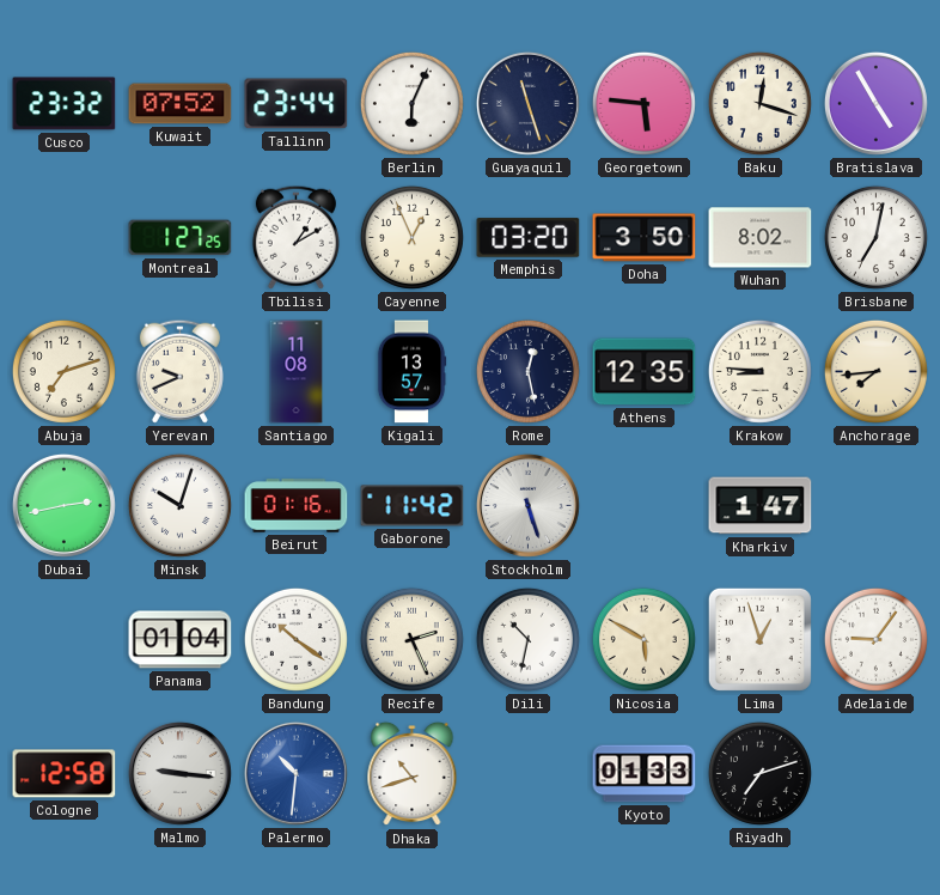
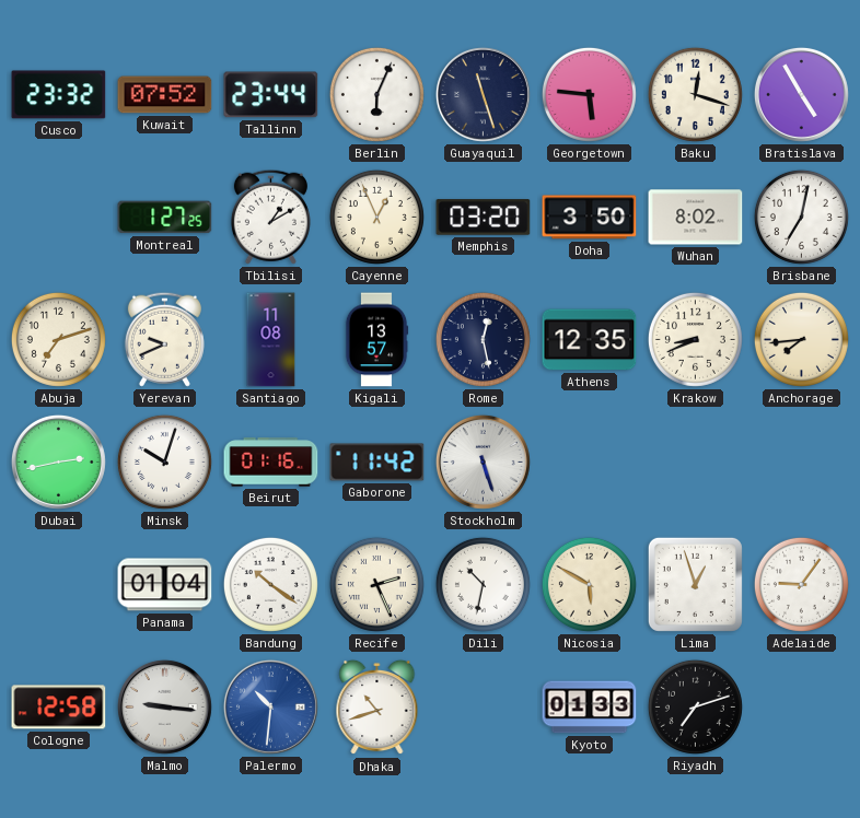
Krakow: 8:46 -> 8:41 (695, 339)
Kharkiv: 1:47 -> none (761, 506)
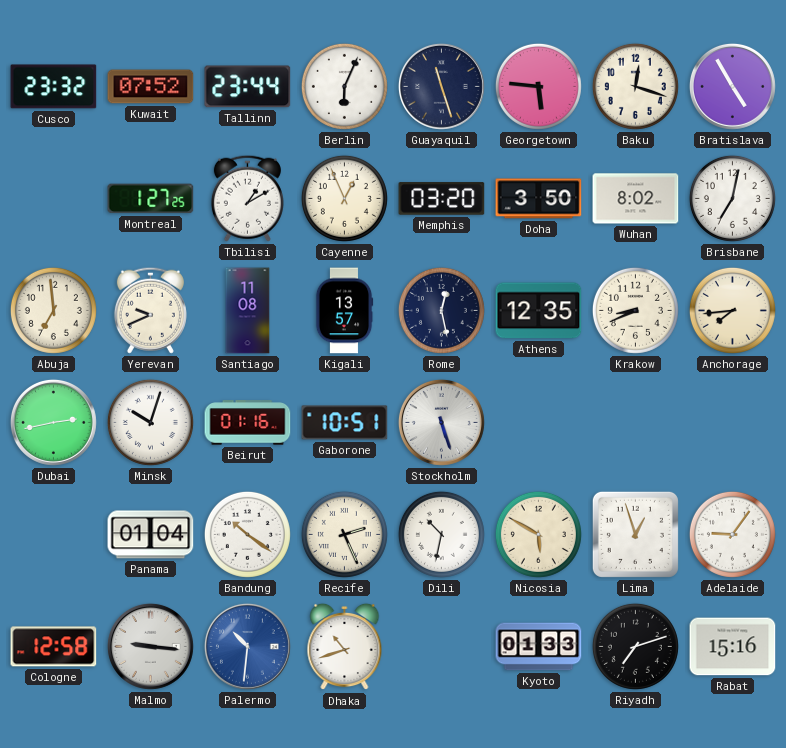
Abuja: 7:12 -> 6:59 (53, 310)
Gaborone: 11:42 -> 10:51 (345, 423)
Rabat: none -> 15:16 (733, 647)
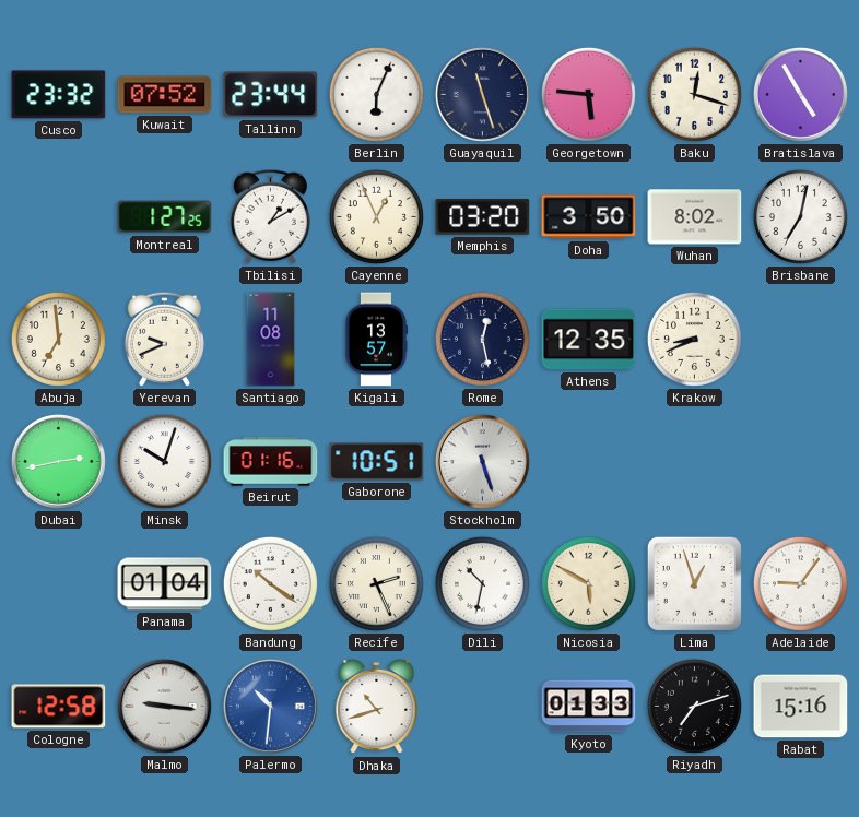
Anchorage: 7:44 -> none (732, 310)
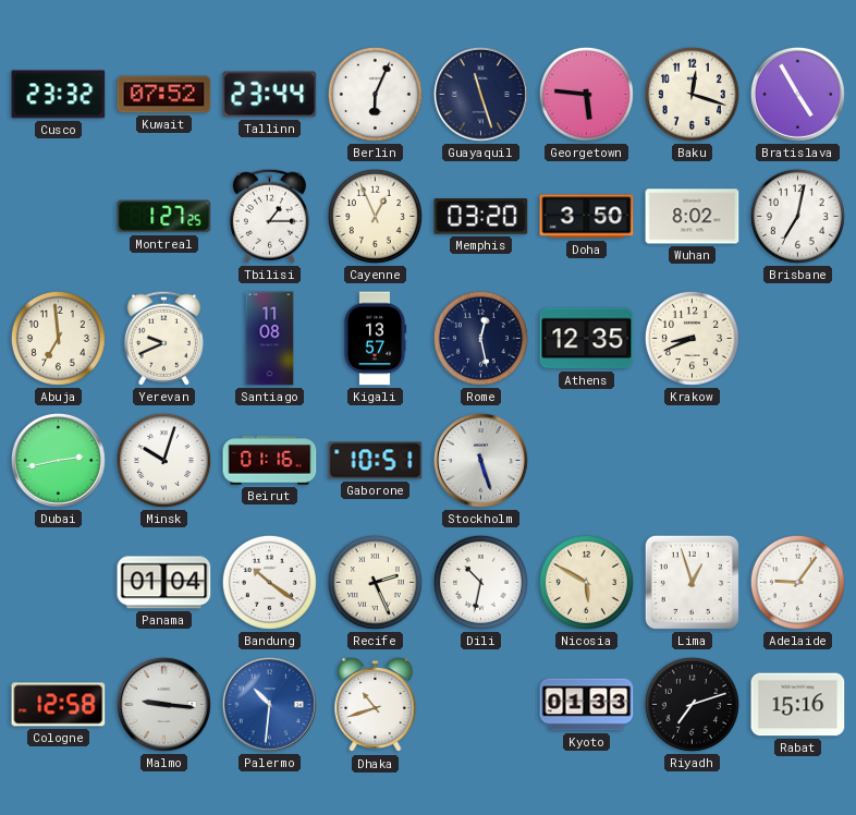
Tbilisi: 1:10 -> 1:15 (269, 216)
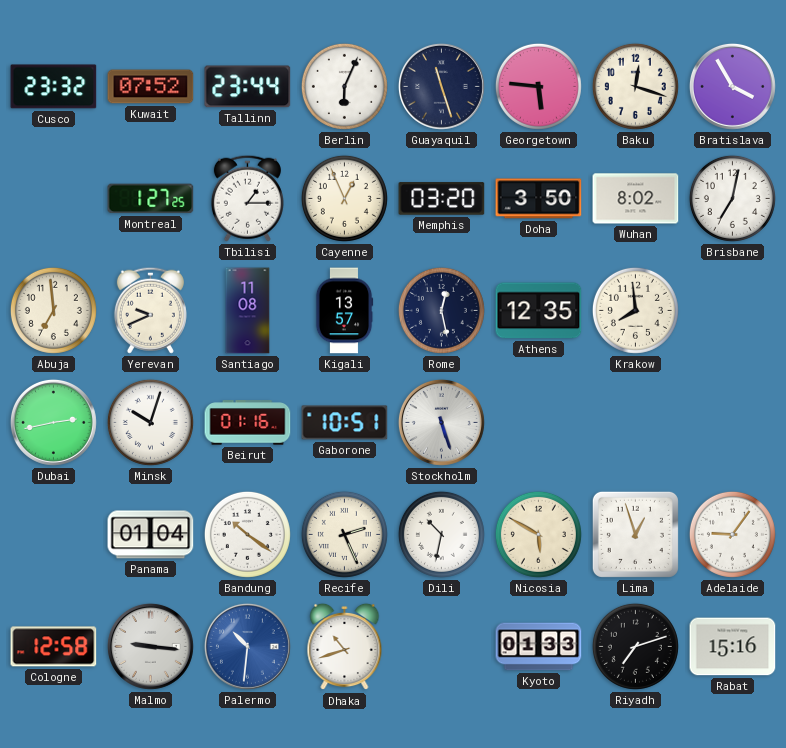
Bratislava: 4:55 -> 3:55 (732, 86)
Krakow: 8:41 -> 7:59 (635, 310)
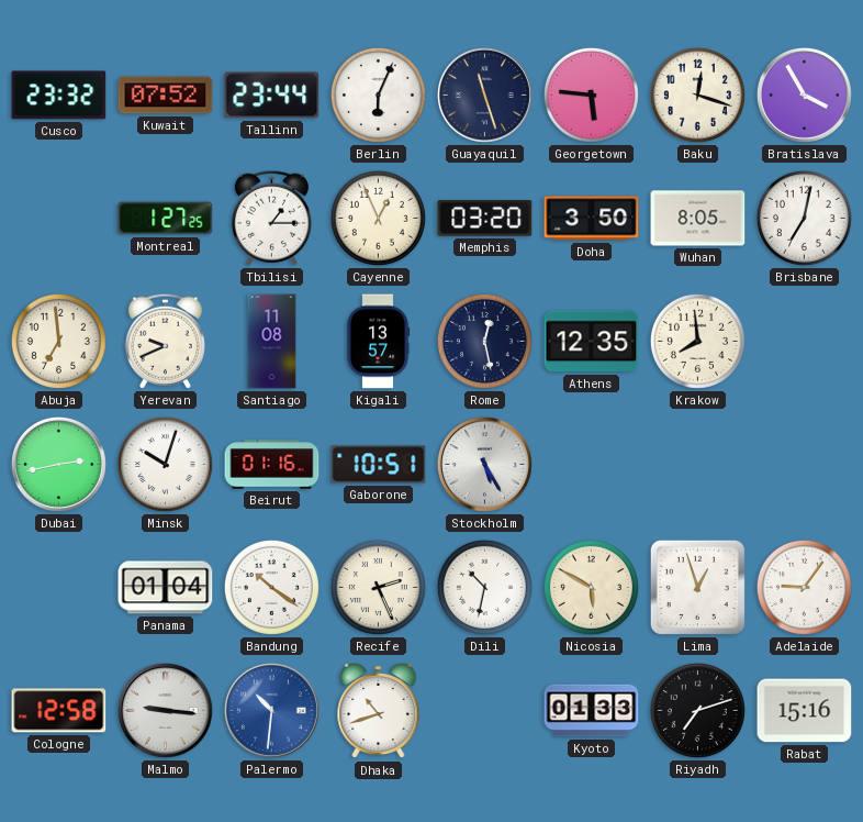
Wuhan: 8:02 -> 8:05 (698, 219)
Stockholm: 5:27 -> 5:25 (484, 464)
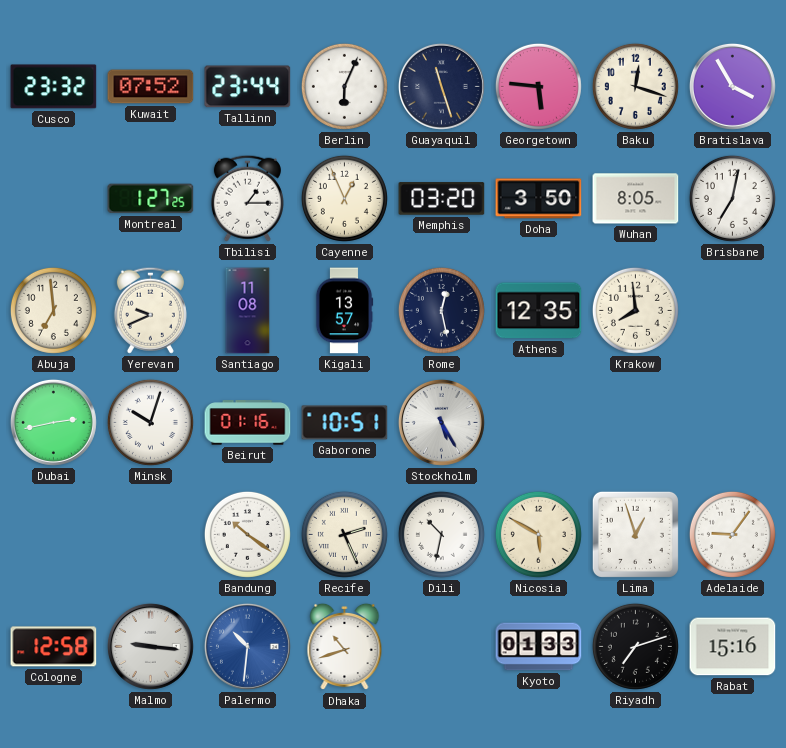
Panama: 01:04 -> none (166, 588)
